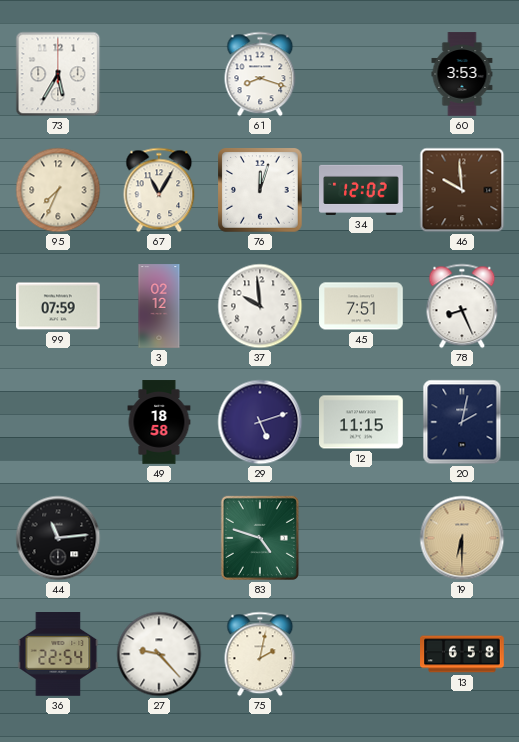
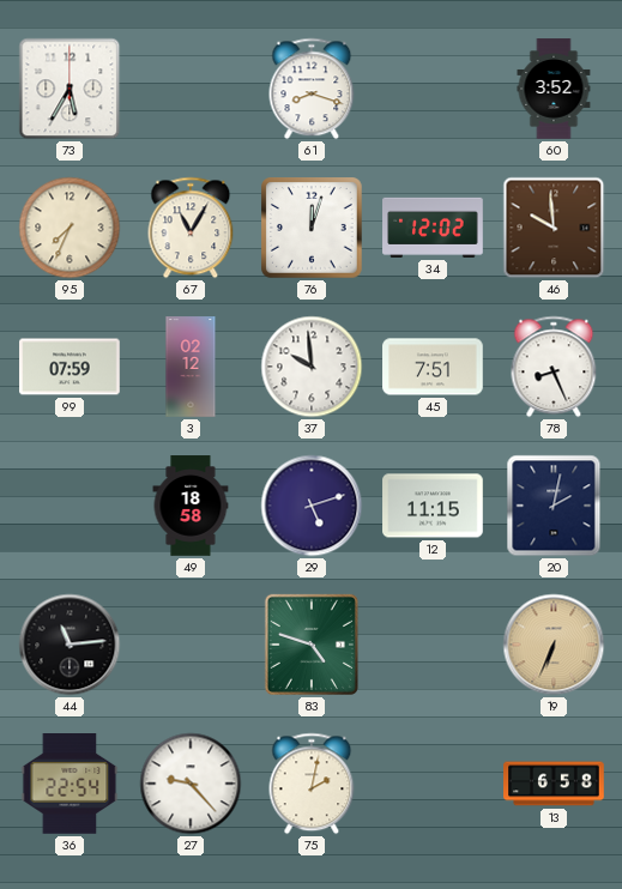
60: 3:53 -> 3:52 (554, 89)
19: 6:30 -> 6:34 (554, 645)
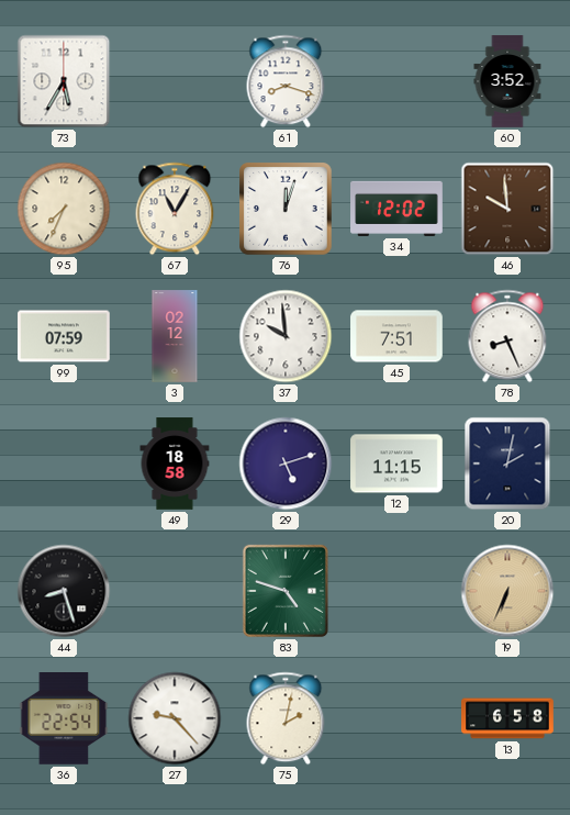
44: 11:14 -> 8:27 (64, 591)
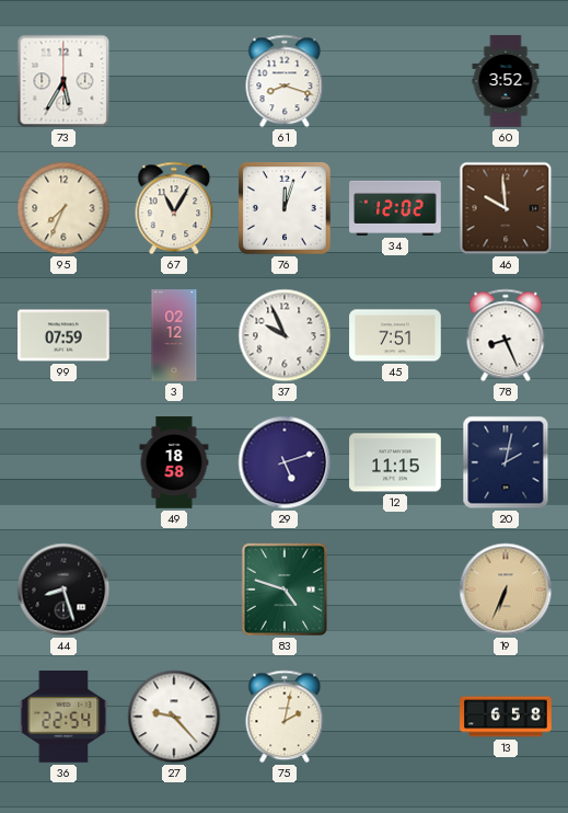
37: 9:59 -> 9:56 (285, 335)
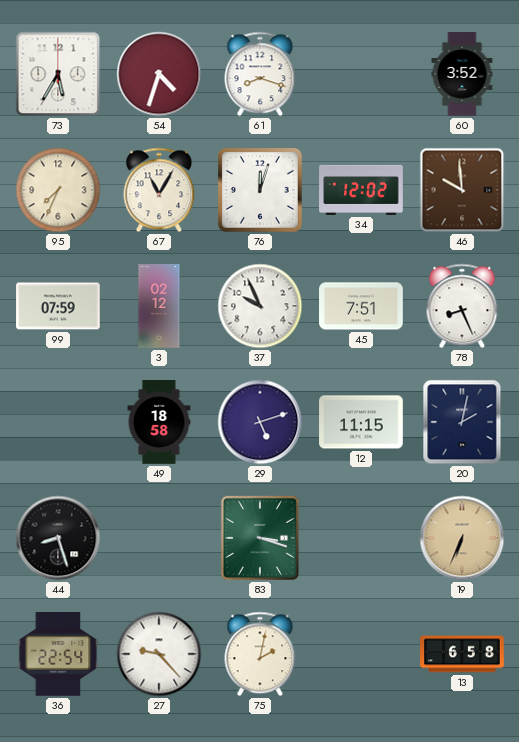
54: none -> 4:33 (159, 74)
83: 4:48 -> 3:18 (260, 538)
